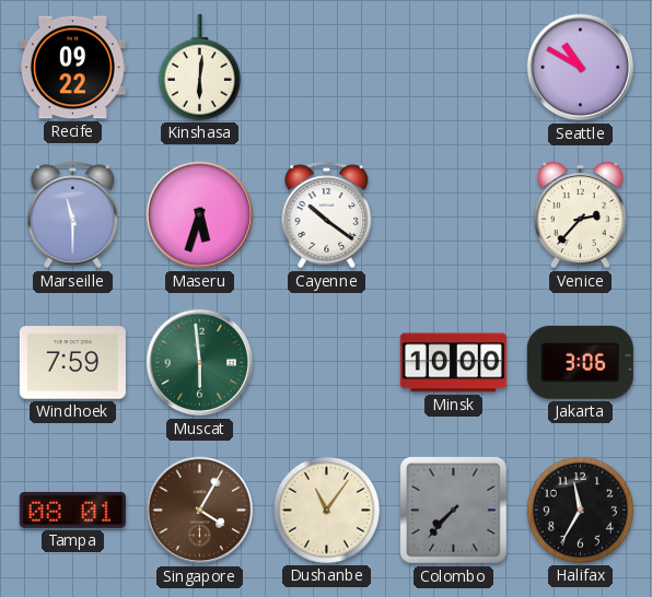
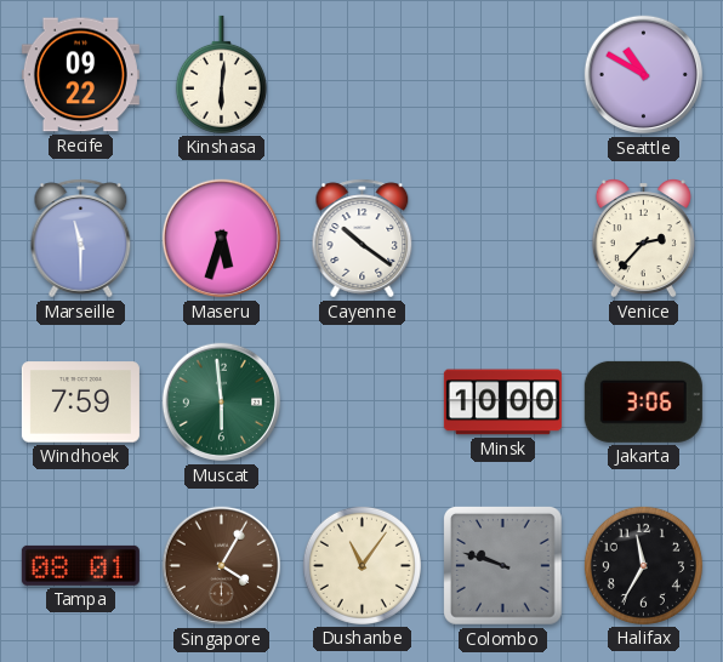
Colombo: 7:37 -> 9:48 (503, 566)
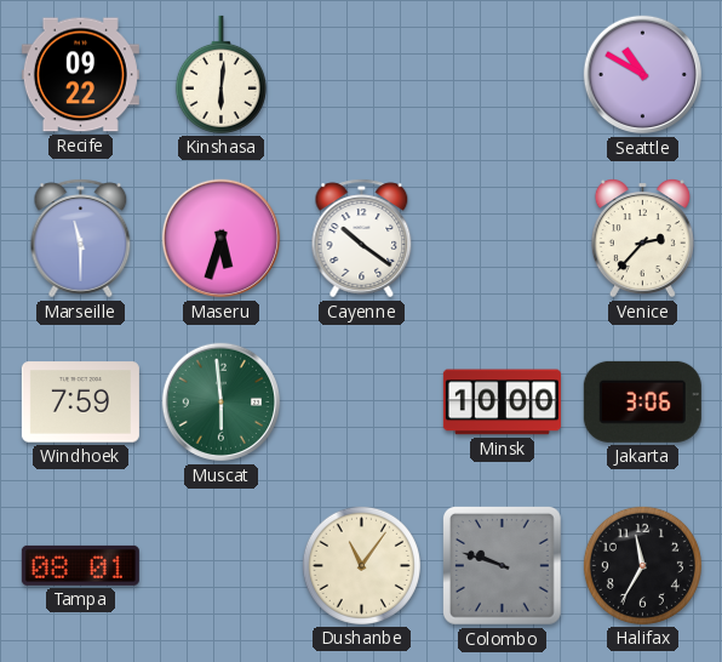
Singapore: 4:05 -> none (222, 566)
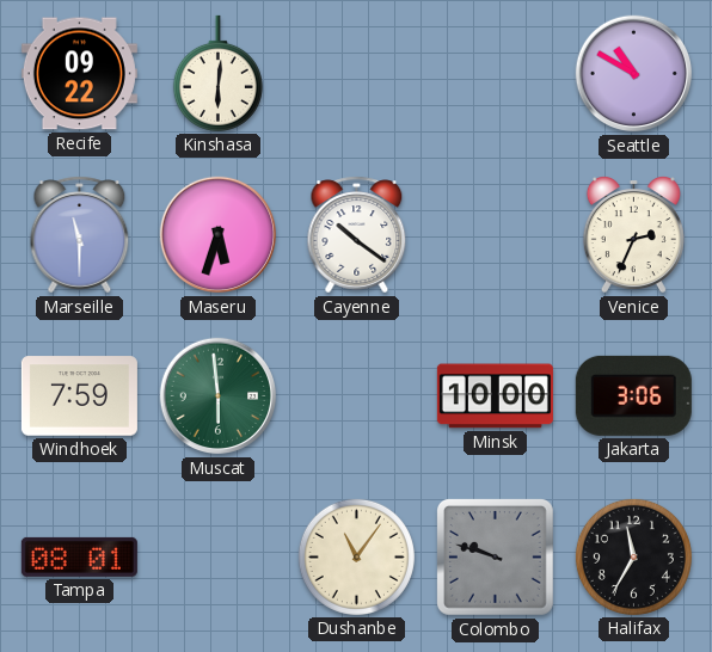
Venice: 2:37 -> 2:34 (633, 235)
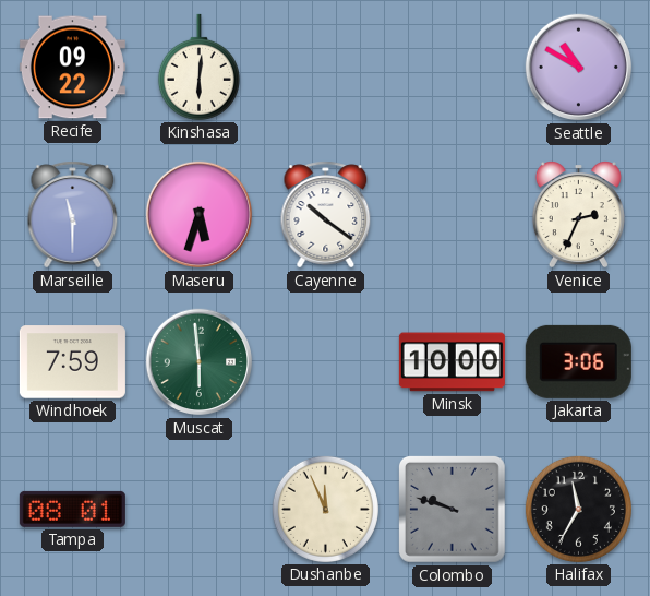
Dushanbe: 11:06 -> 11:56 (325, 509)
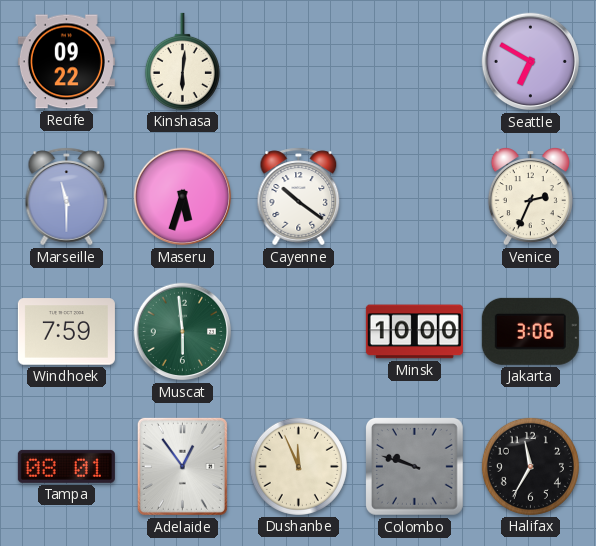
Seattle: 10:50 -> 6:50 (531, 62)
Adelaide: none -> 12:54 (182, 466)
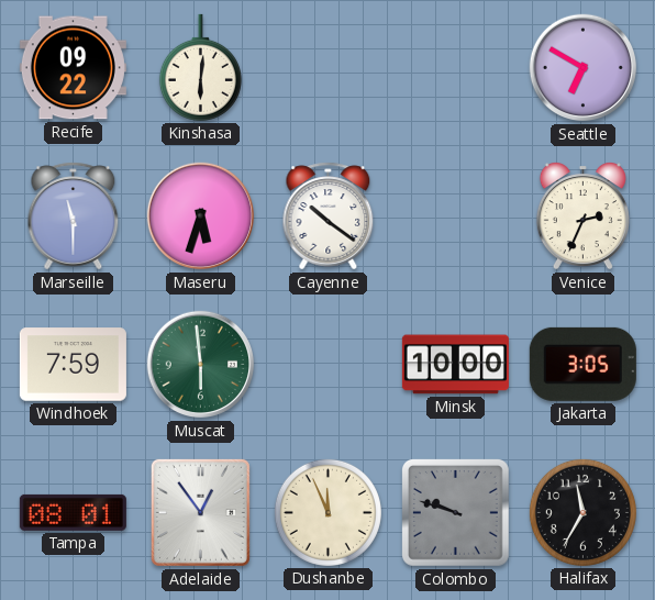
Jakarta: 3:06 -> 3:05 (582, 364)
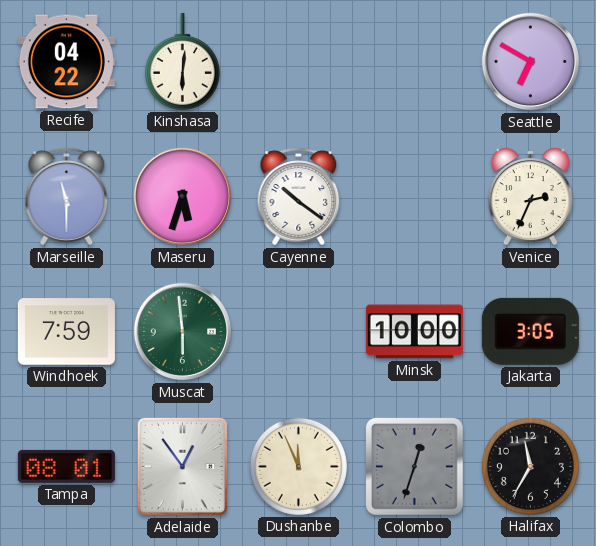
Recife: 09:22 -> 04:22 (66, 62)
Colombo: 9:48 -> 12:33 (415, 467)
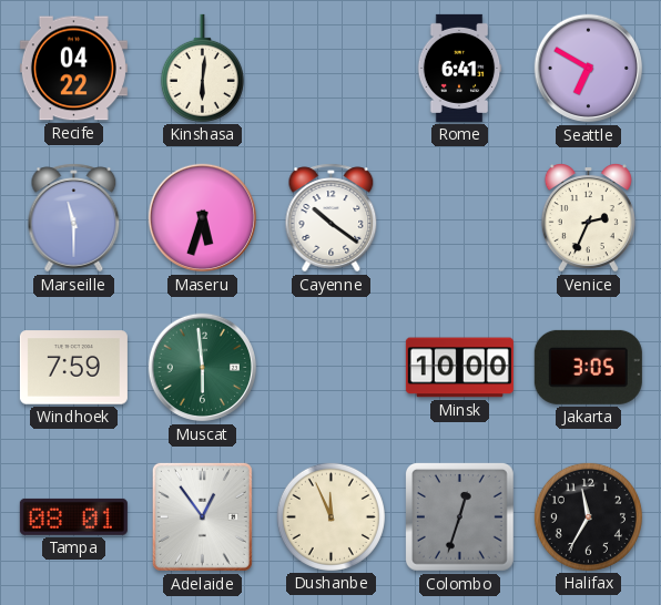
Rome: none -> 6:41 (459, 68)
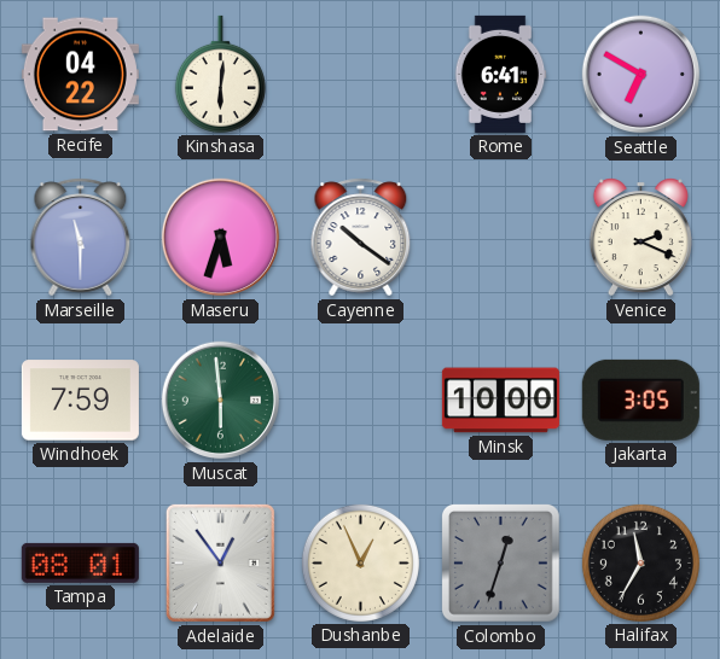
Venice: 2:34 -> 2:19 (640, 238)
Dushanbe: 11:56 -> 12:56 (360, 562)
